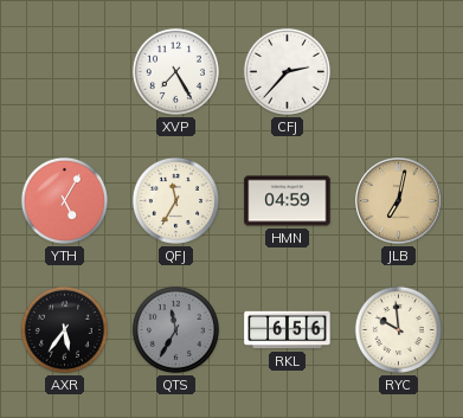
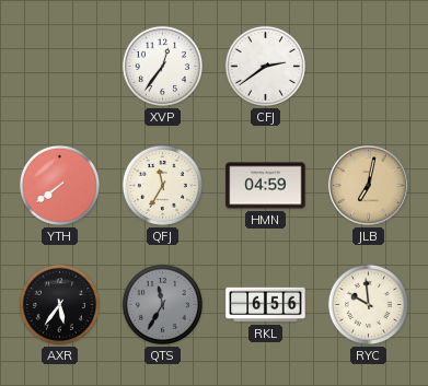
XVP: 7:25 -> 12:36 (162, 66)
CFJ: 2:37 -> 2:39 (265, 66)
YTH: 5:05 -> 7:39 (59, 185)
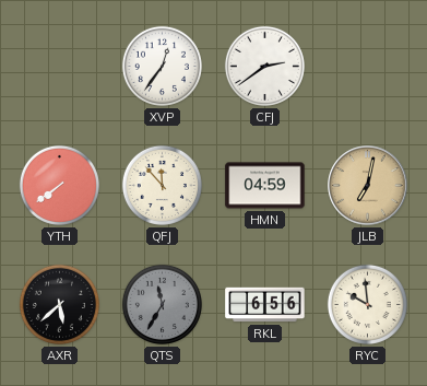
QFJ: 11:35 -> 11:53 (162, 185)
AXR: 5:36 -> 5:38 (59, 304)
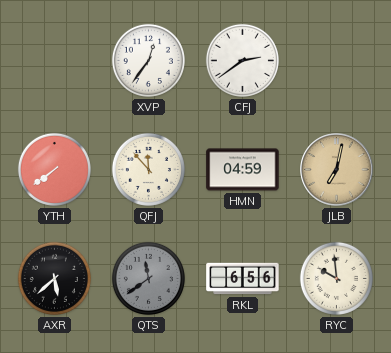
QTS: 11:35 -> 11:39 (148, 278)
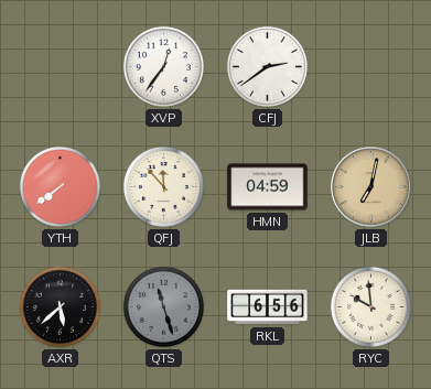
QTS: 11:39 -> 11:27 (163, 306)
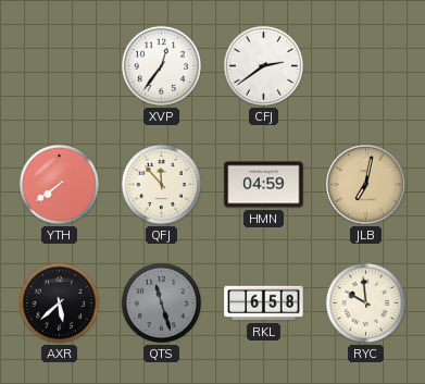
RKL: 6:56 -> 6:58 (264, 304)
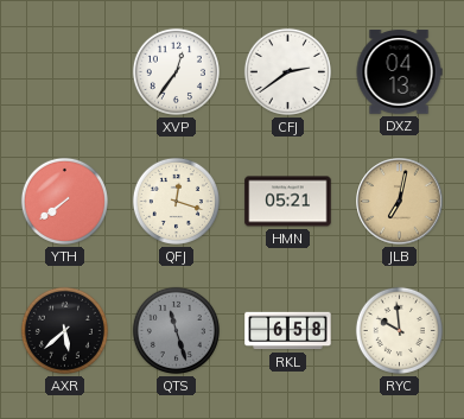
DXZ: none -> 04:13 (399, 72)
QFJ: 11:53 -> 12:18 (176, 201)
HMN: 04:59 -> 05:21 (288, 202)
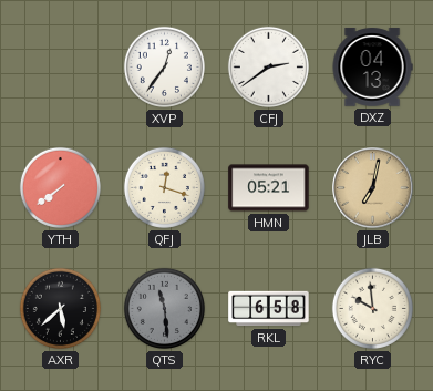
QTS: 11:27 -> 11:29 (164, 308)
